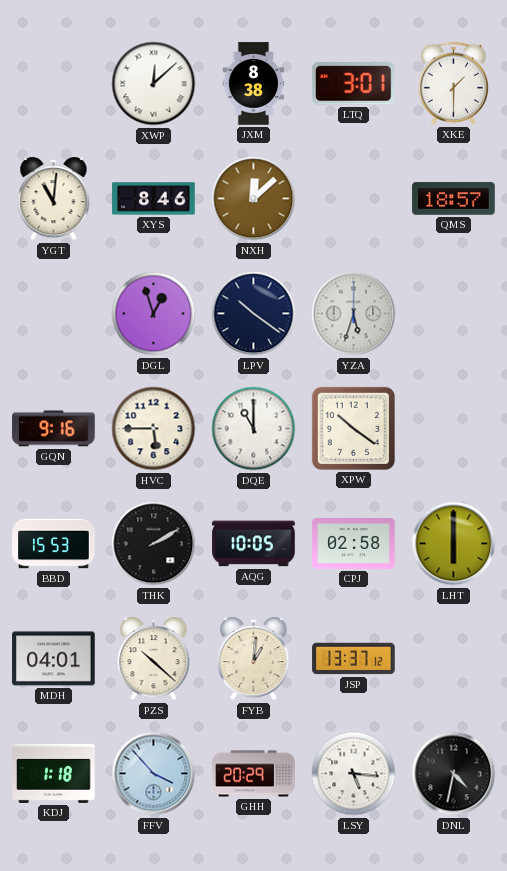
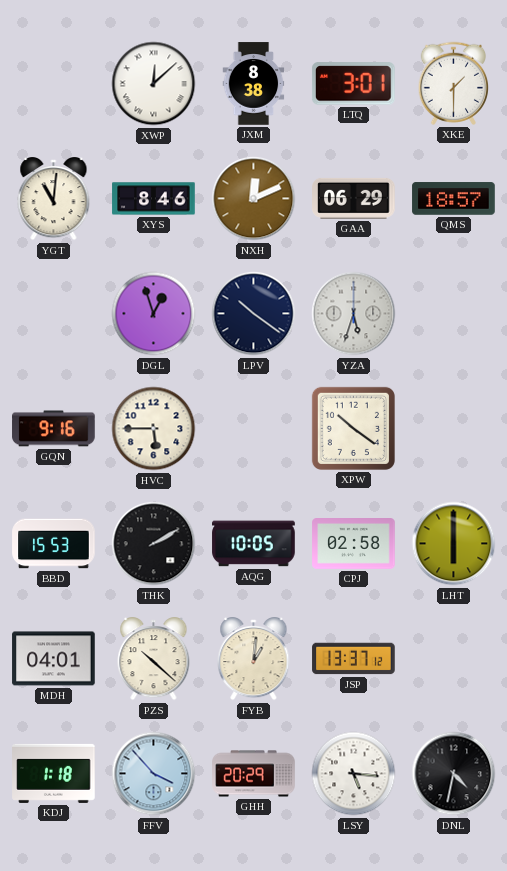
NXH: 12:08 -> 12:11 (254, 199)
GAA: none -> 06:29 (354, 198)
DQE: 11:00 -> none (254, 429)
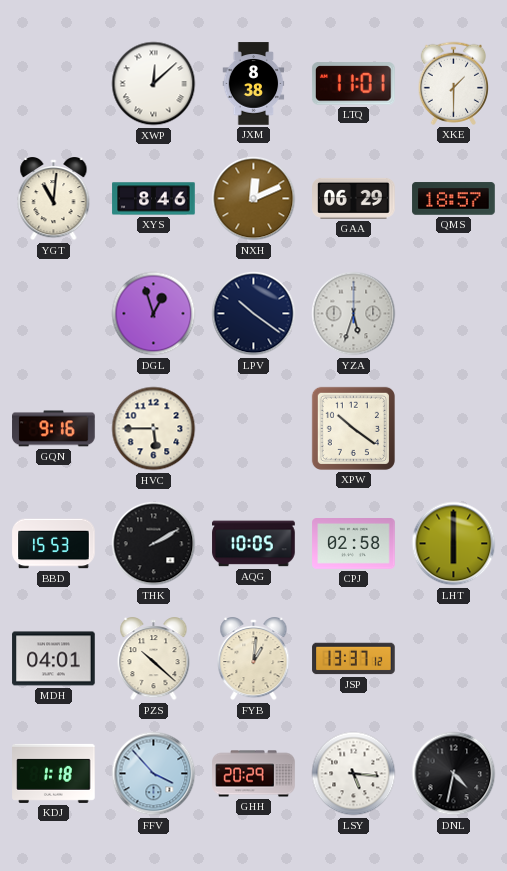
LTQ: 3:01 -> 11:01 (353, 84)
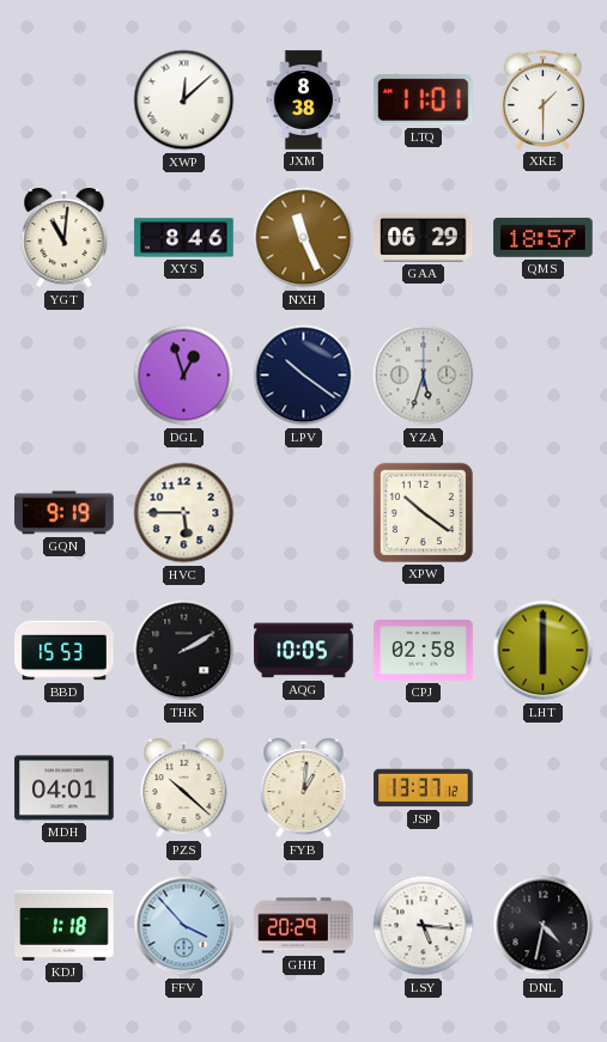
NXH: 12:11 -> 11:26 (304, 238)
GQN: 9:16 -> 9:19 (65, 513)
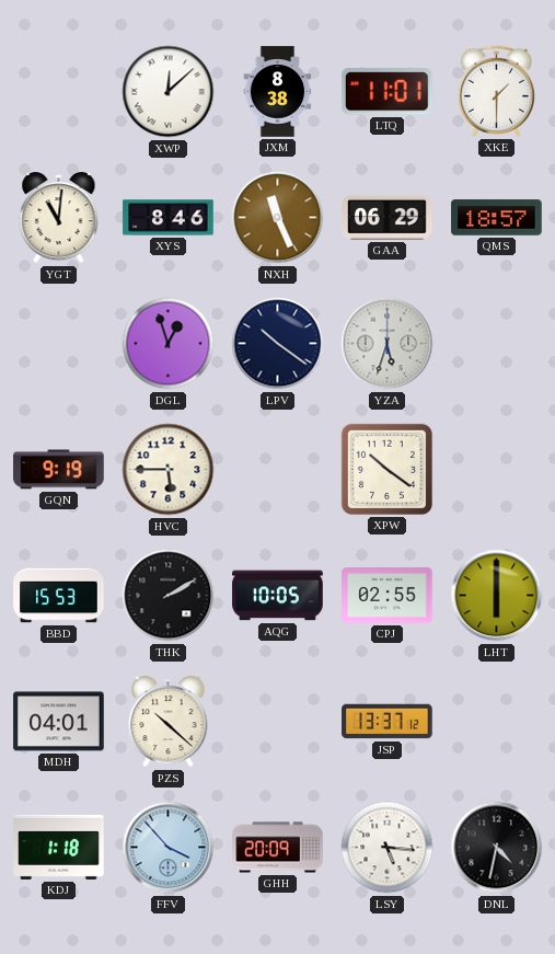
CPJ: 02:58 -> 02:55 (388, 596)
FYB: 1:01 -> none (304, 790)
GHH: 20:29 -> 20:09 (278, 848)
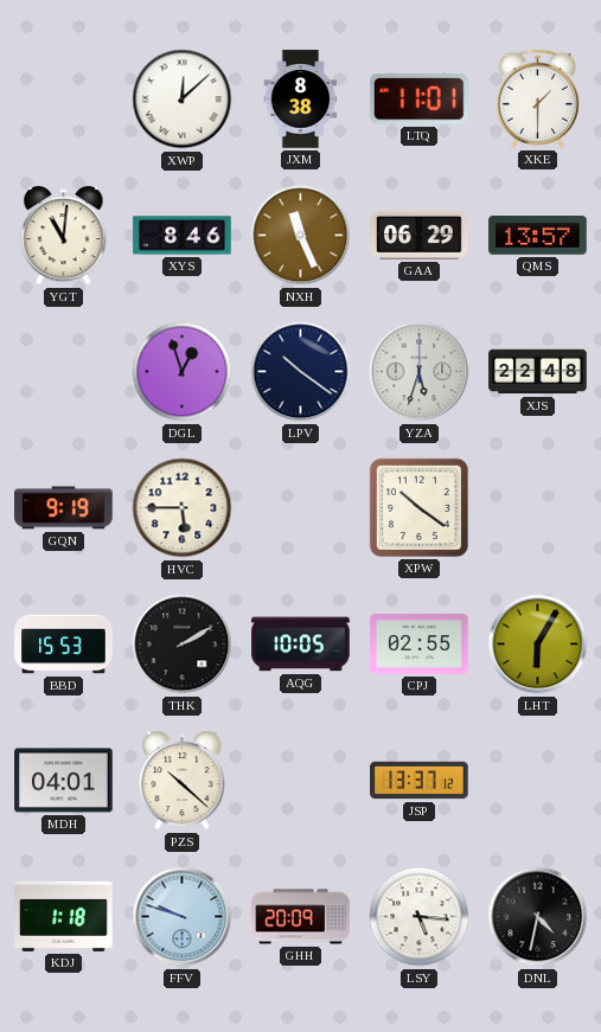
QMS: 18:57 -> 13:57 (538, 236)
XJS: none -> 22:48 (538, 372)
LHT: 6:00 -> 6:05 (538, 645)
FFV: 3:53 -> 9:48 (183, 917)
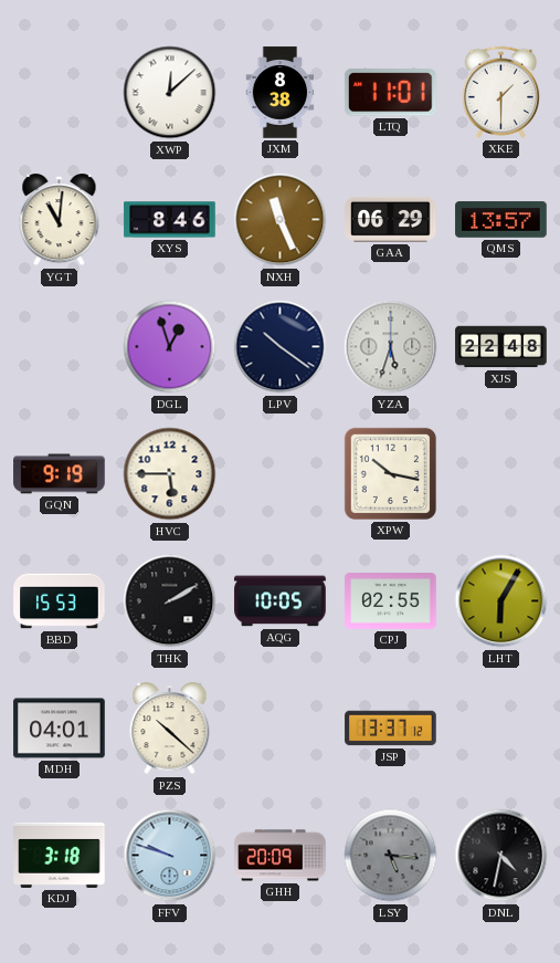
XPW: 10:21 -> 10:17 (390, 473)
KDJ: 1:18 -> 3:18 (60, 855)
LSY dial: white -> grey (391, 856)
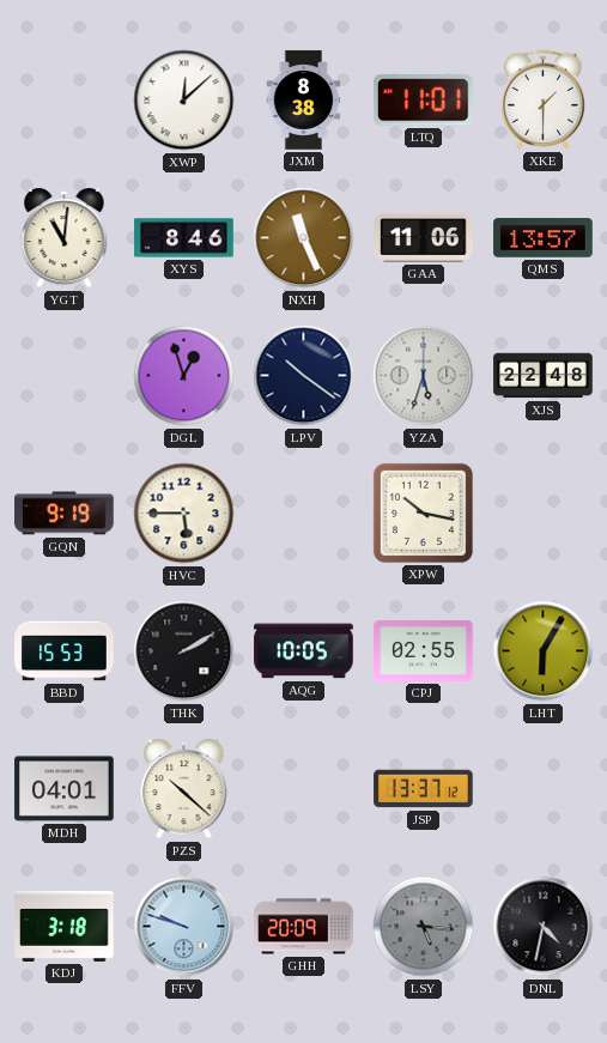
GAA: 06:29 -> 11:06 (424, 237)
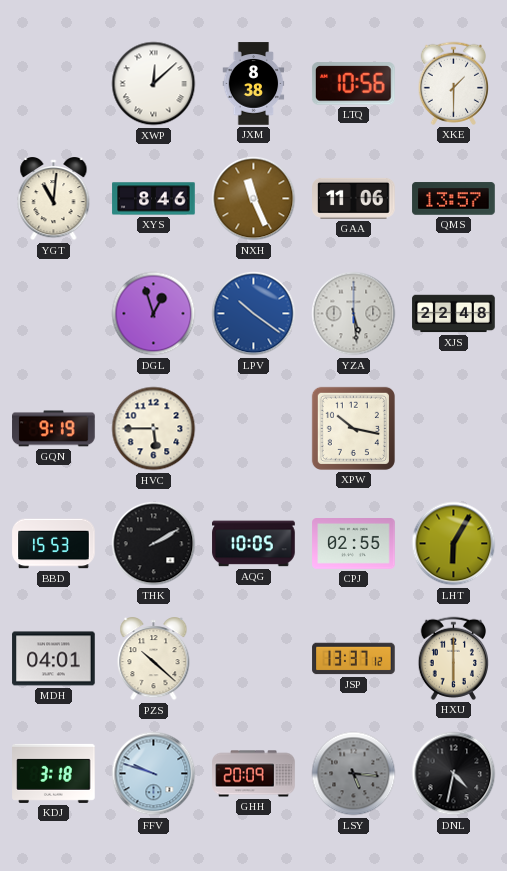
LTQ: 11:01 -> 10:56 (353, 84)
LPV dial: navy -> blue (254, 314)
YZA: 5:33 -> 5:29 (354, 314)
HXU: none -> 6:00 (454, 658)
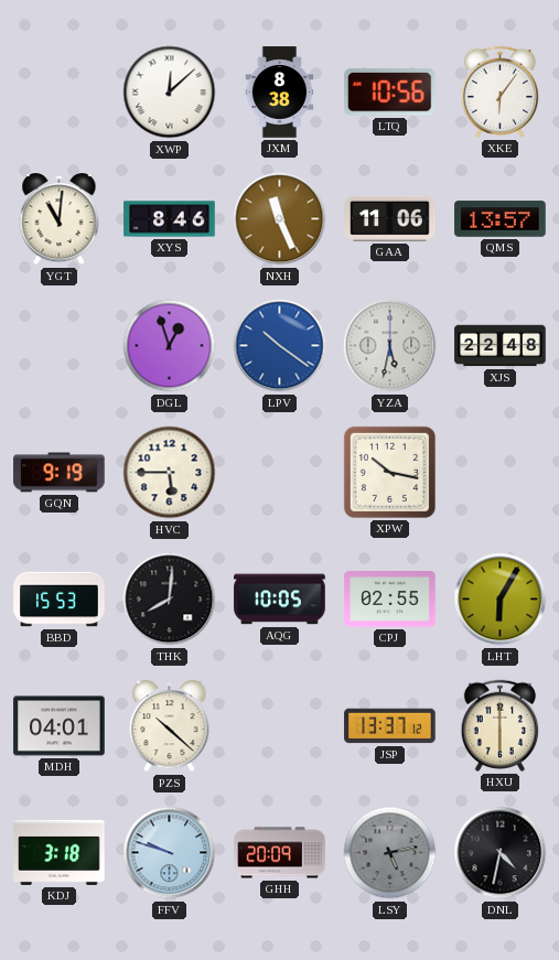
XKE: 1:30 -> 6:06 (501, 91)
YZA: 5:29 -> 5:32 (390, 346)
THK: 2:10 -> 8:01 (170, 600)
LSY: 5:16 -> 5:13 (390, 853)
